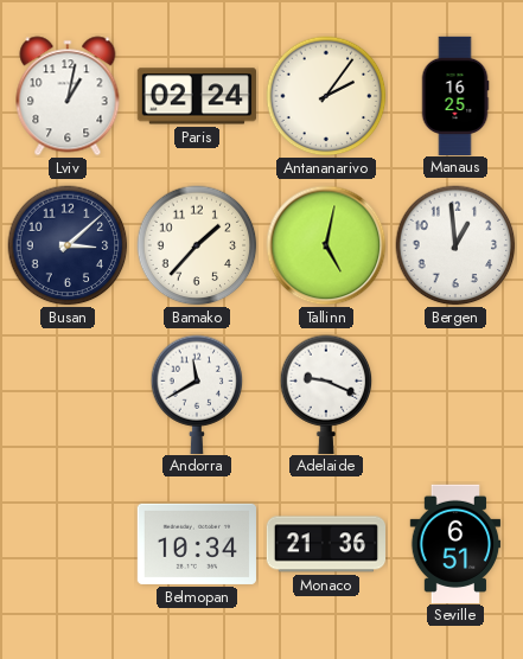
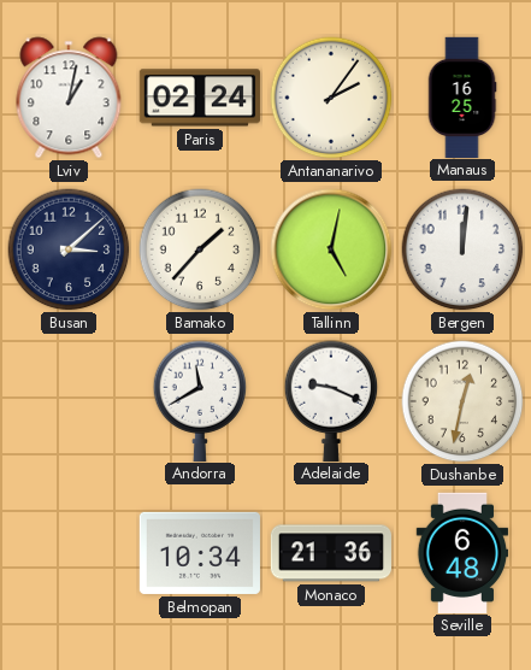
Bergen: 12:59 -> 12:01 (462, 249)
Dushanbe: none -> 12:32 (462, 401)
Seville: 6:51 -> 6:48 (462, 552)
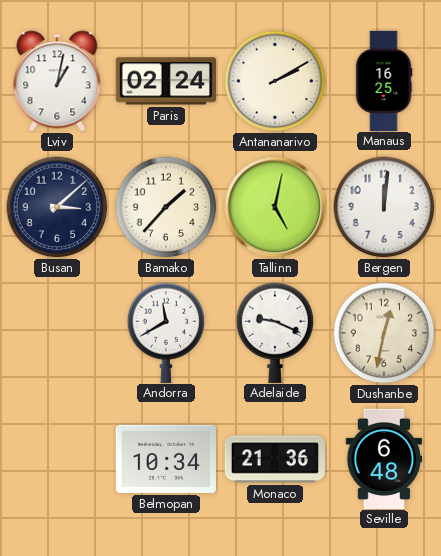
Antananarivo: 2:06 -> 2:10 (275, 81)
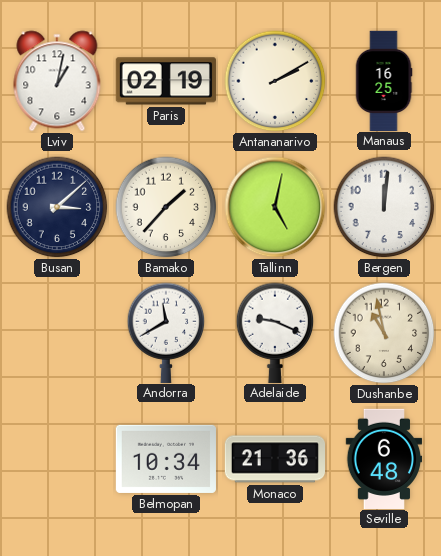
Paris: 02:24 -> 02:19 (166, 81)
Dushanbe: 12:32 -> 10:58 (384, 333)
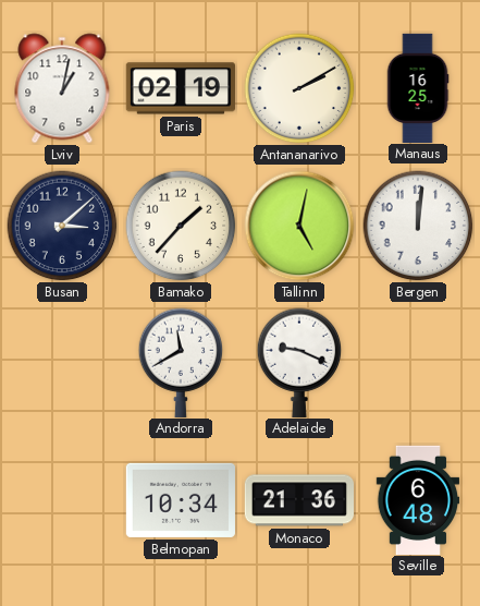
Dushanbe: 10:58 -> none (384, 333)
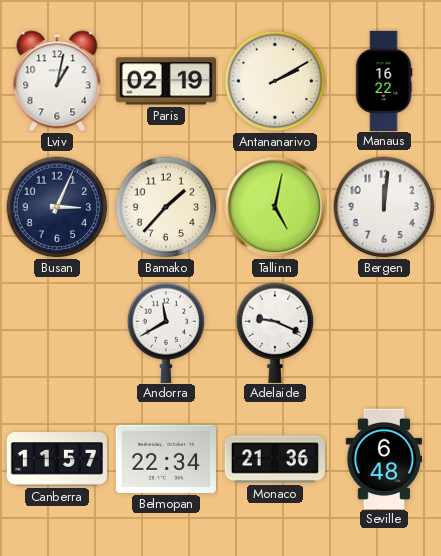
Manaus: 16:25 -> 16:22 (384, 80)
Busan: 3:08 -> 3:04 (57, 207)
Canberra: none -> 11:57 (56, 459)
Belmopan: 10:34 -> 22:34 (166, 459)
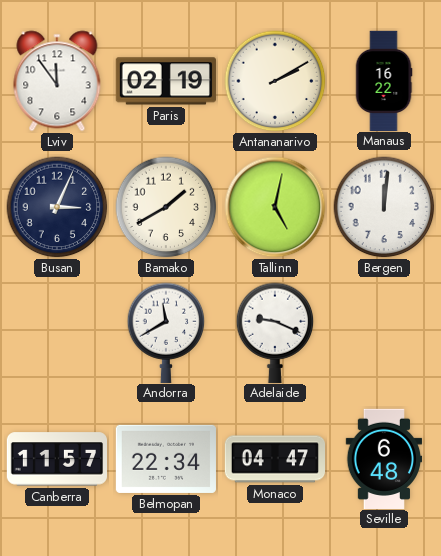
Lviv: 1:02 -> 11:54 (57, 81)
Bamako: 1:37 -> 1:40 (166, 207)
Monaco: 21:36 -> 04:47 (274, 459)
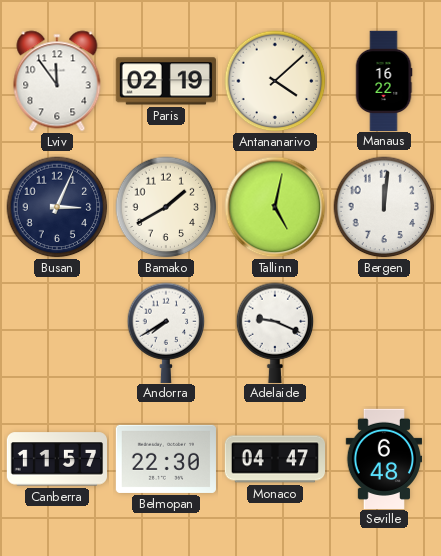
Antananarivo: 2:10 -> 4:08 (275, 81)
Andorra: 11:40 -> 7:40 (166, 332)
Belmopan: 22:34 -> 22:30 (166, 459)
